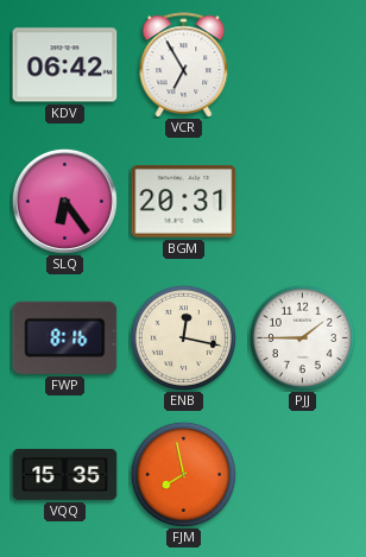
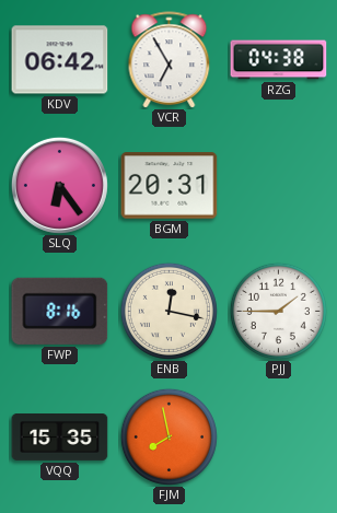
RZG: none -> 04:38 (279, 60)
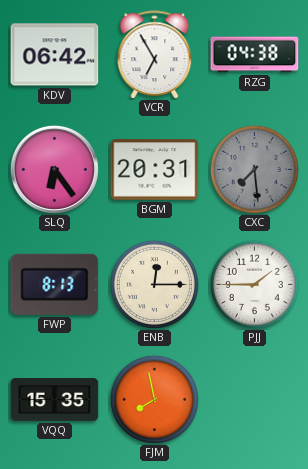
CXC: none -> 7:29 (254, 169)
FWP: 8:16 -> 8:13 (55, 284)
ENB: 12:17 -> 12:15 (154, 284)
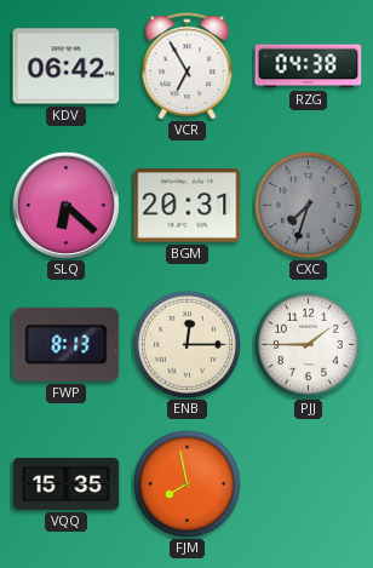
SLQ: 6:24 -> 6:22 (65, 205)
CXC: 7:29 -> 7:33 (308, 205)
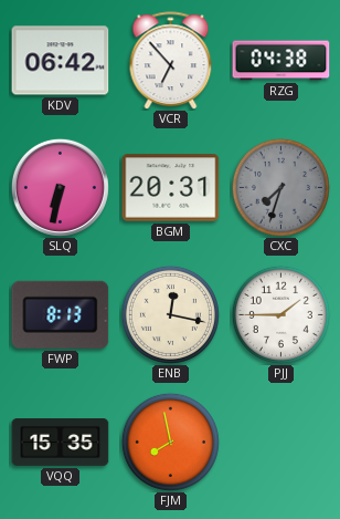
VCR: 6:55 -> 6:53 (171, 61)
SLQ: 6:22 -> 6:32 (60, 187)
ENB: 12:15 -> 12:17 (170, 314)
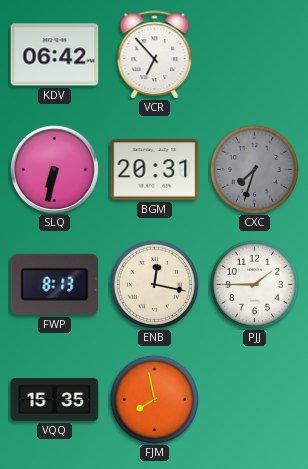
RZG: 04:38 -> none (281, 61)
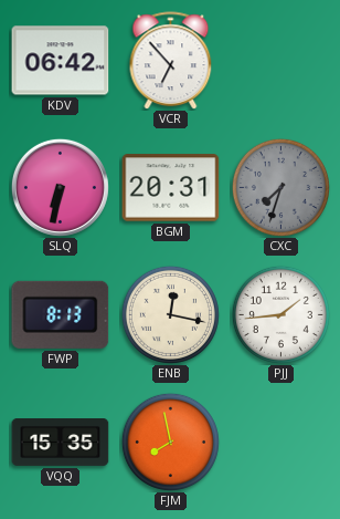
PJJ: 1:45 -> 1:44 (280, 314)
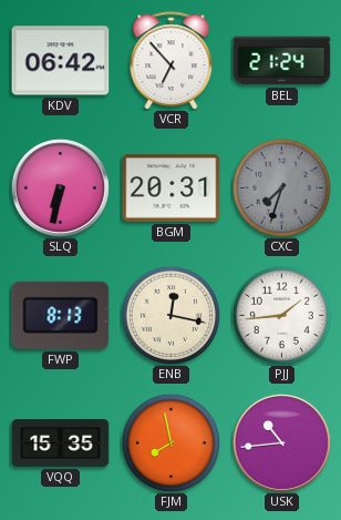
BEL: none -> 21:24 (282, 61)
USK: none -> 10:44 (281, 442)
